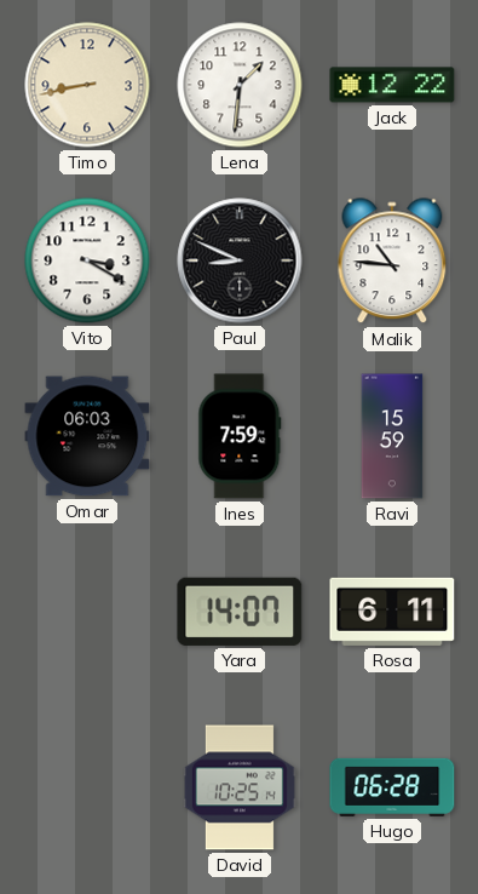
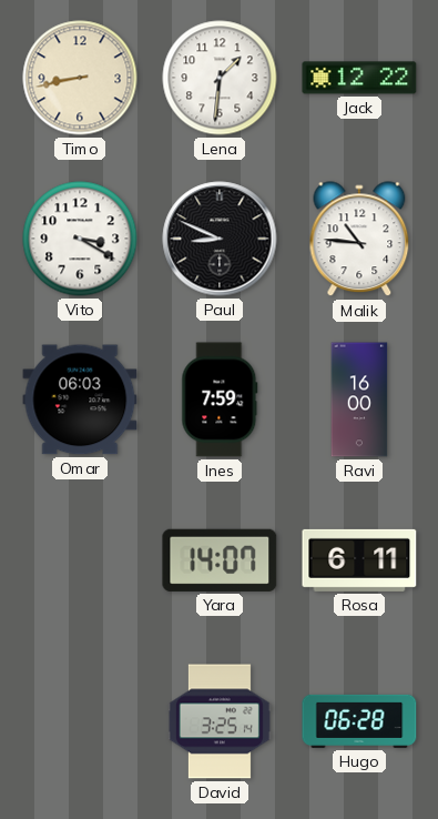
Ravi: 15:59 -> 16:00 (359, 400)
David: 10:25 -> 3:25 (220, 721)
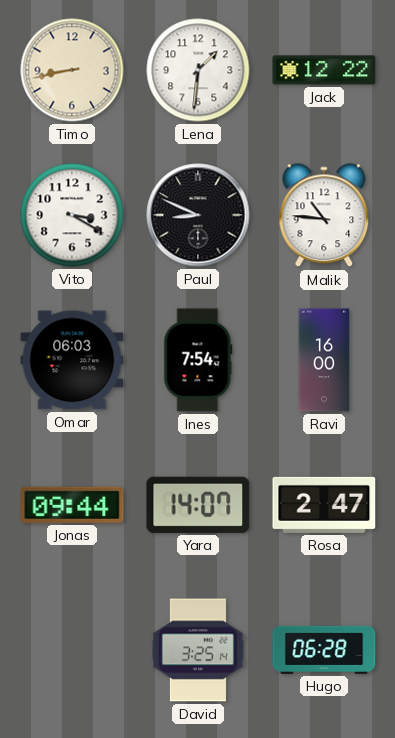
Ines: 7:59 -> 7:54 (198, 360)
Jonas: none -> 09:44 (72, 505)
Rosa: 6:11 -> 2:47 (324, 505)
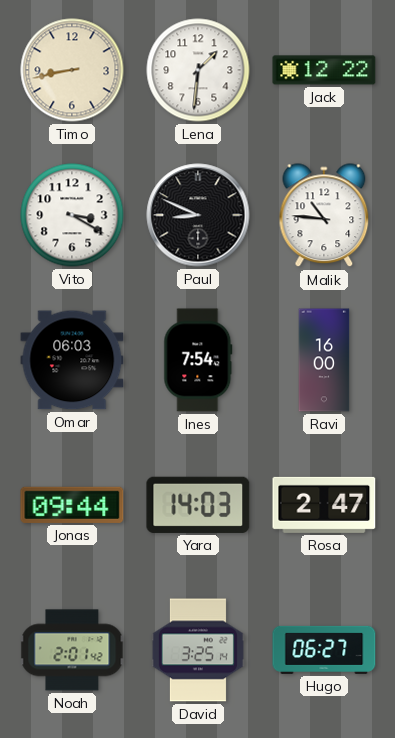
Yara: 14:07 -> 14:03 (198, 505)
Noah: none -> 2:01 (72, 650)
Hugo: 06:28 -> 06:27 (324, 650)
